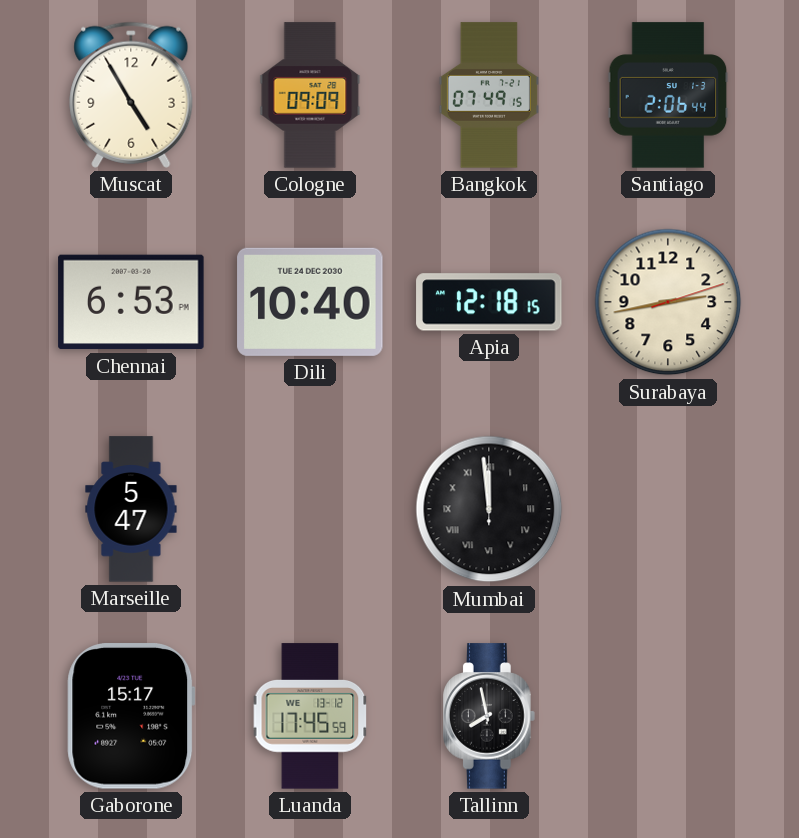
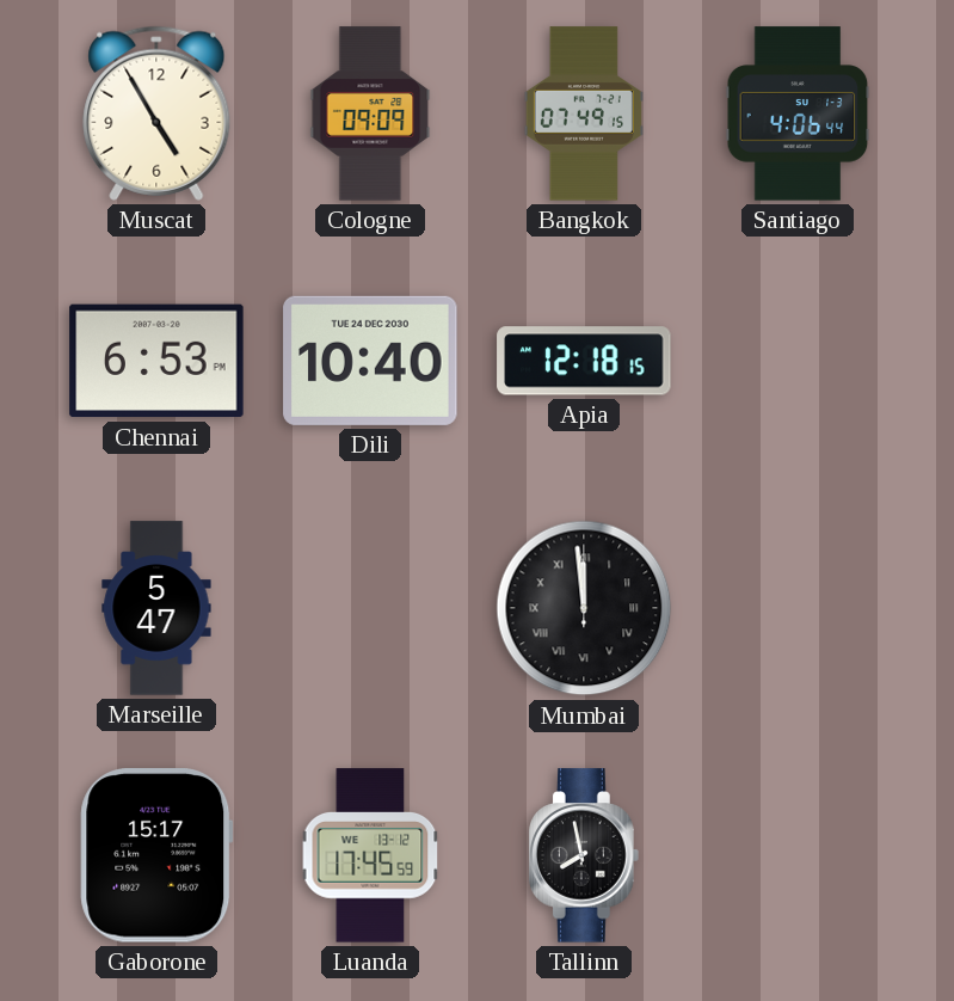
Santiago: 2:06 -> 4:06 (798, 113)
Surabaya: 2:43 -> none (668, 302)
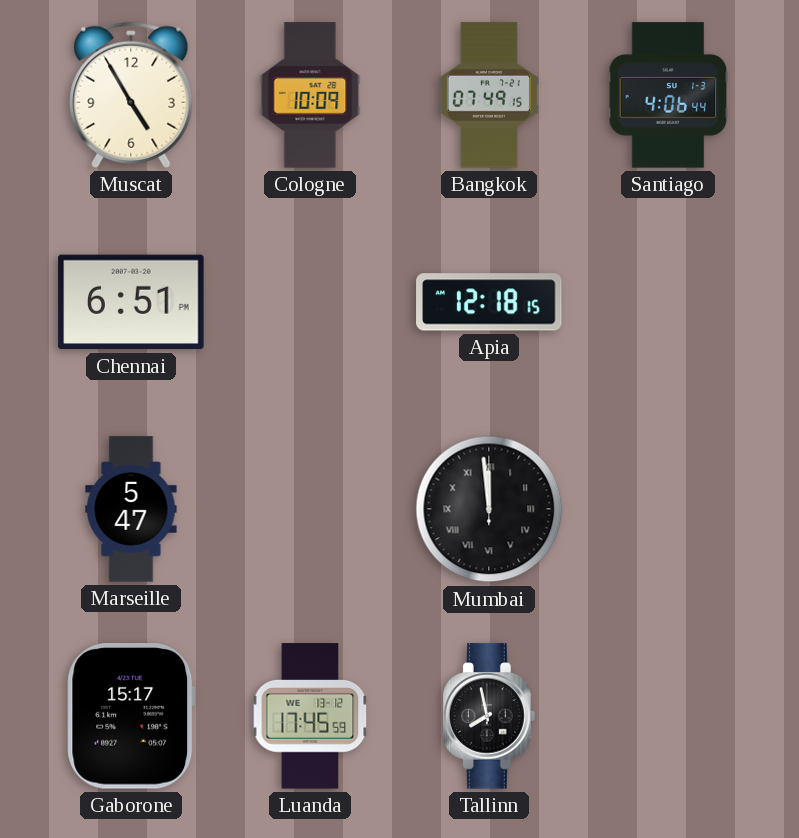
Cologne: 09:09 -> 10:09 (310, 95)
Chennai: 6:53 -> 6:51 (131, 302)
Dili: 10:40 -> none (370, 361)
